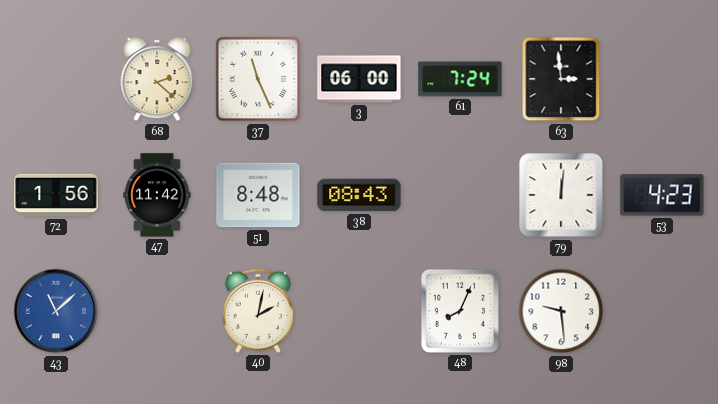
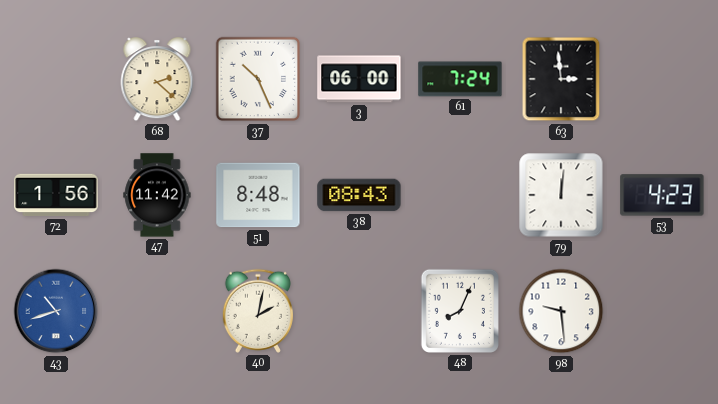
37: 11:26 -> 10:26 (258, 79)
43: 11:08 -> 10:42 (56, 311)
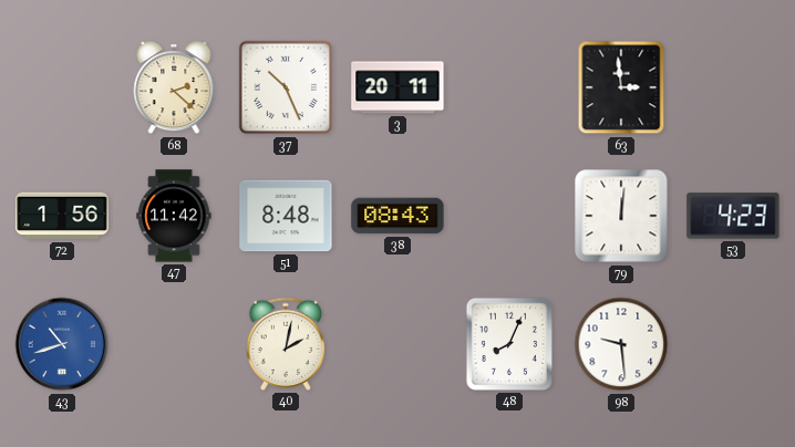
3: 06:00 -> 20:11 (397, 87)
61: 7:24 -> none (460, 79)
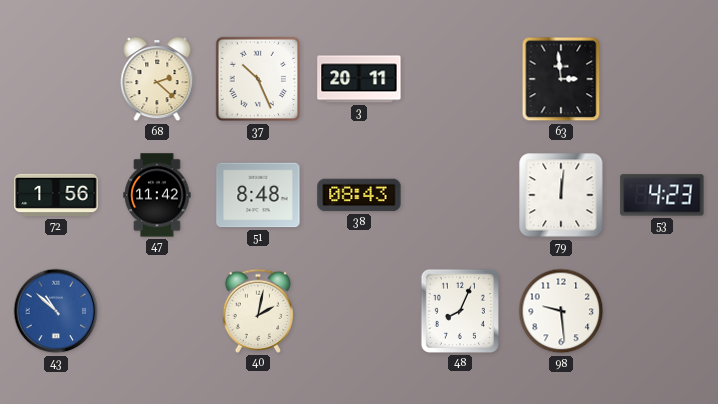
43: 10:42 -> 10:52 (56, 311)
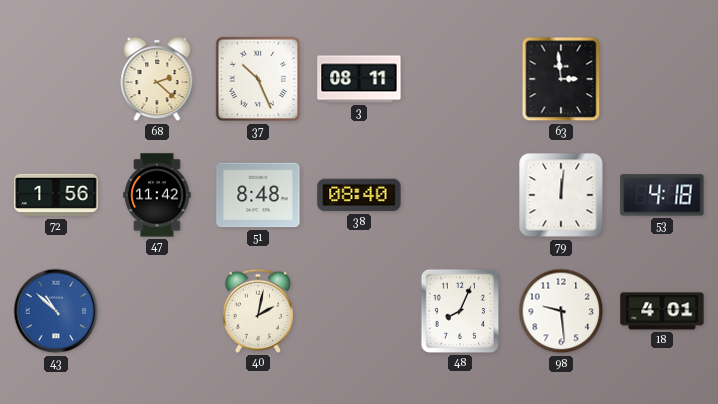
3: 20:11 -> 08:11 (359, 79)
38: 08:43 -> 08:40 (359, 195)
53: 4:23 -> 4:18 (662, 195)
18: none -> 4:01 (662, 311)
